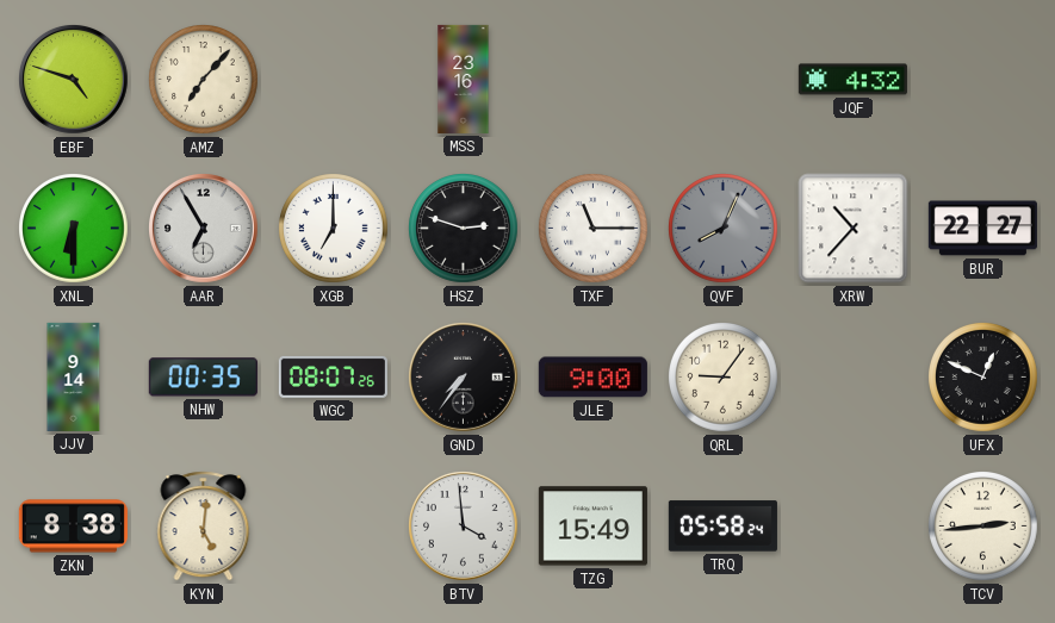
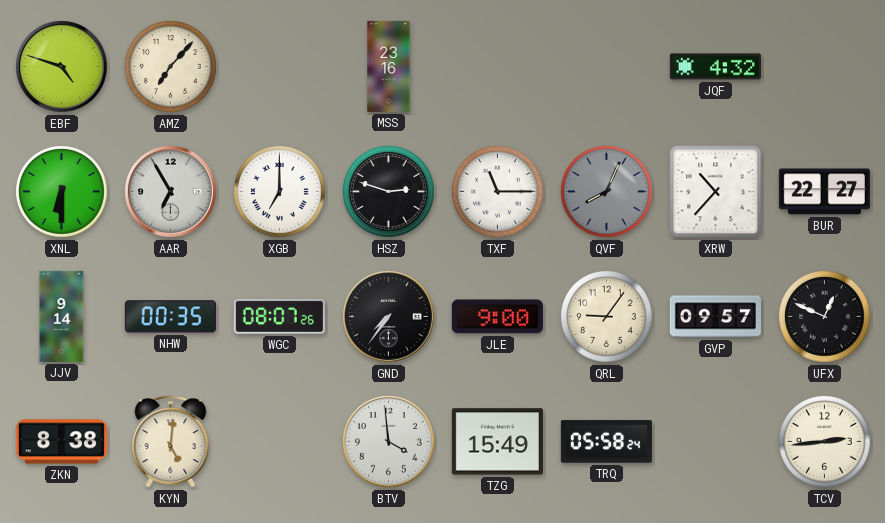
GVP: none -> 09:57 (715, 317)
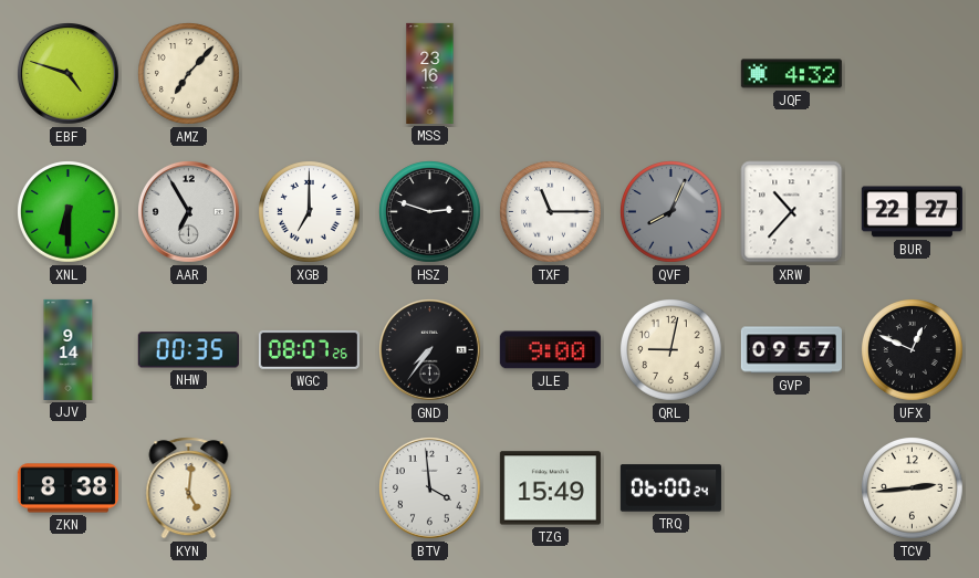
QRL: 9:06 -> 9:02 (671, 350)
TRQ: 05:58 -> 06:00 (670, 488)
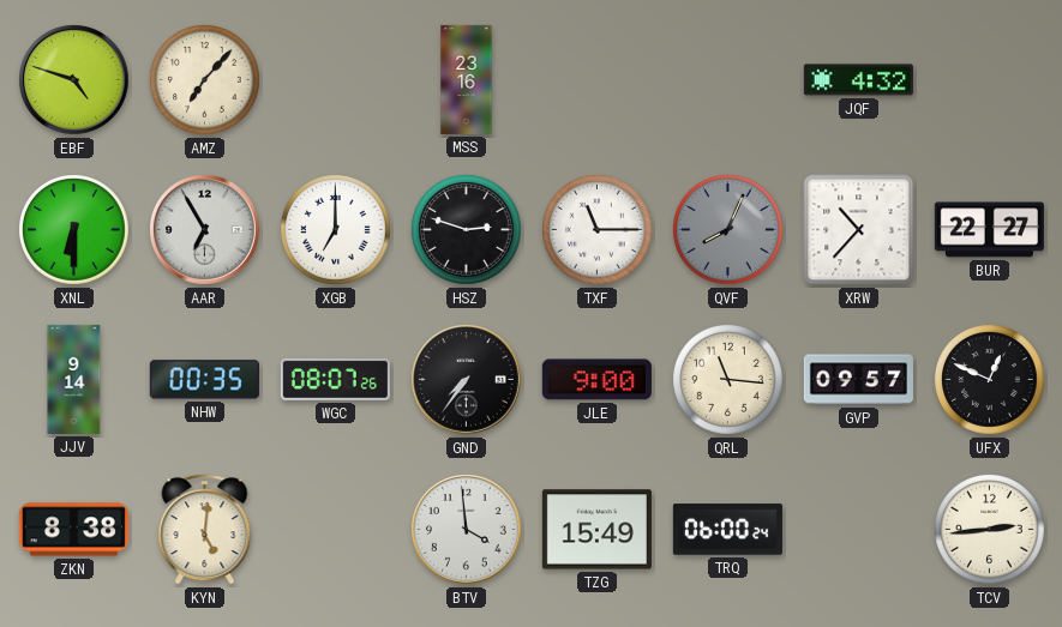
QRL: 9:02 -> 11:16 (728, 380)
